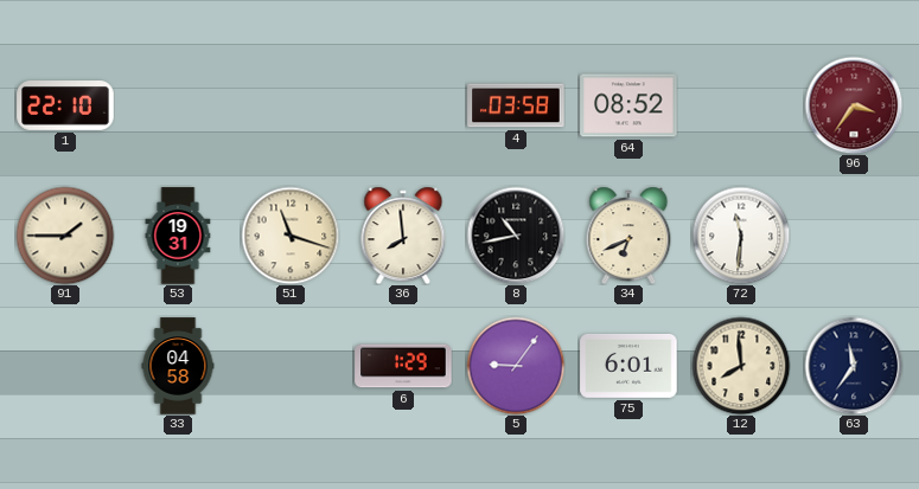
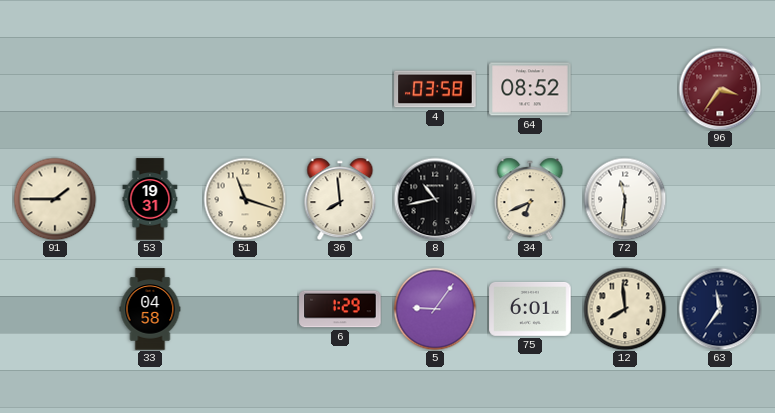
1: 22:10 -> none (65, 107)
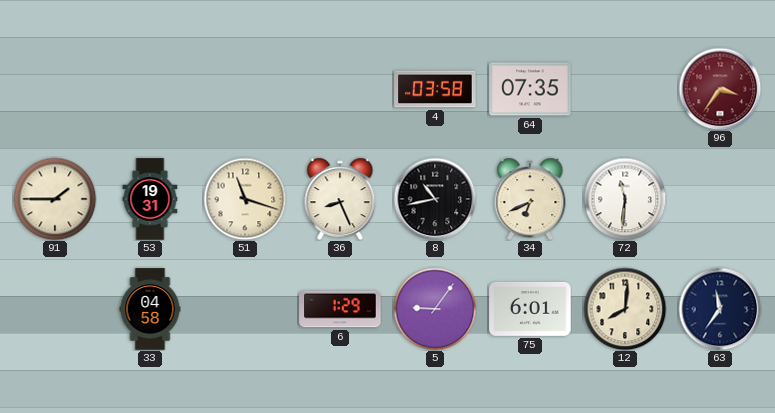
64: 08:52 -> 07:35 (530, 89)
36: 7:59 -> 8:26 (340, 199)
12: 7:59 -> 8:01 (625, 309)
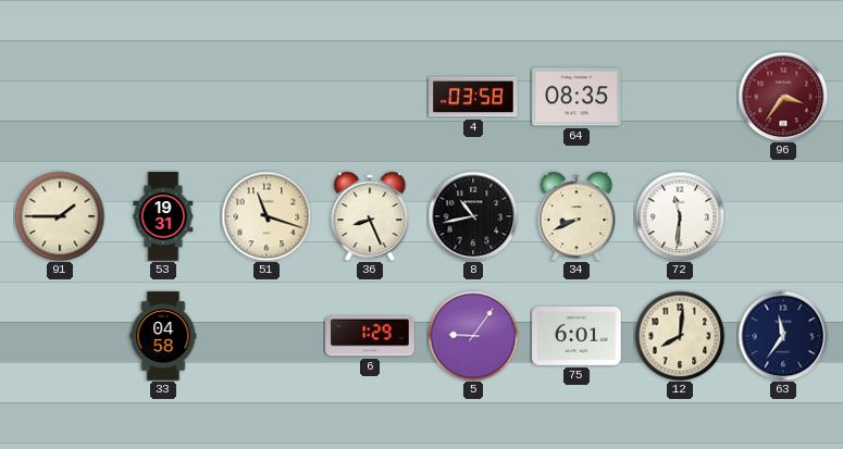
64: 07:35 -> 08:35 (577, 97)
34: 6:41 -> 8:41 (577, 216)
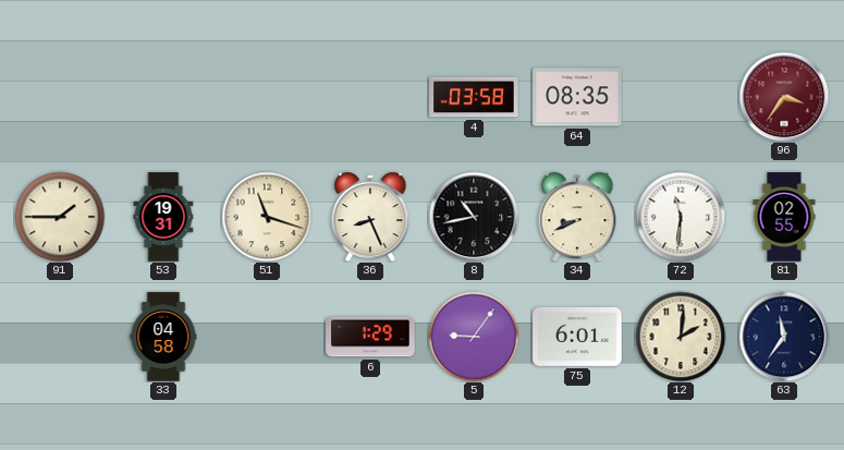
81: none -> 02:55 (784, 217)
12: 8:01 -> 2:01 (681, 337)
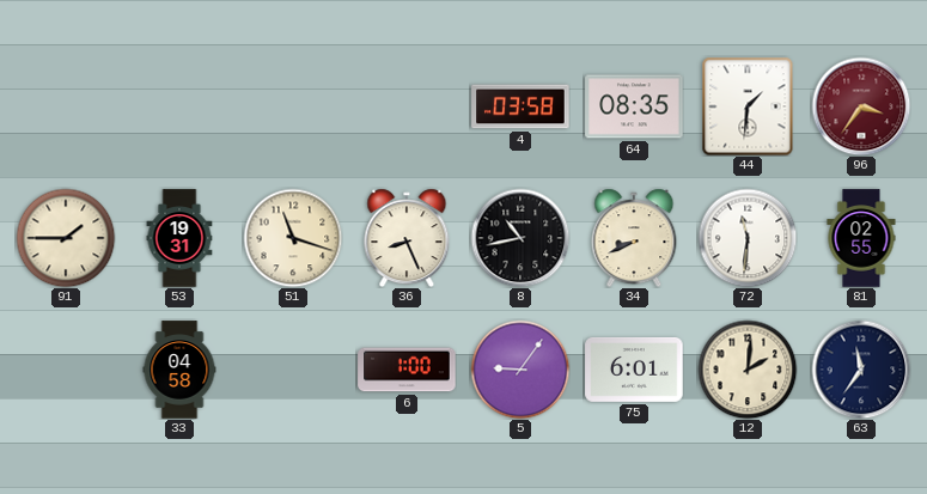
44: none -> 1:31 (748, 106)
6: 1:29 -> 1:00 (407, 370)
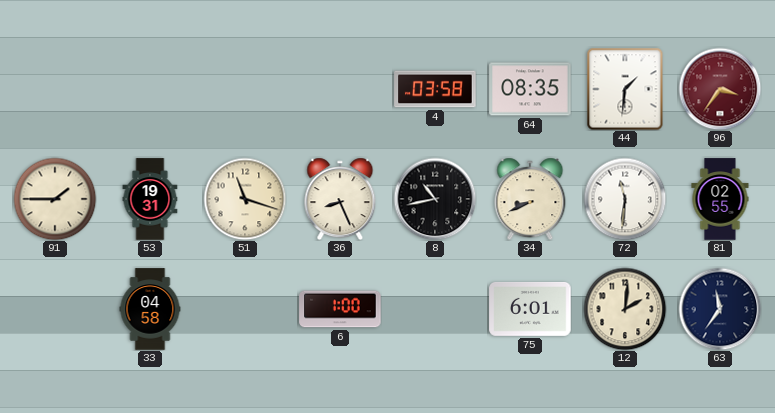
5: 9:06 -> none (520, 370)
